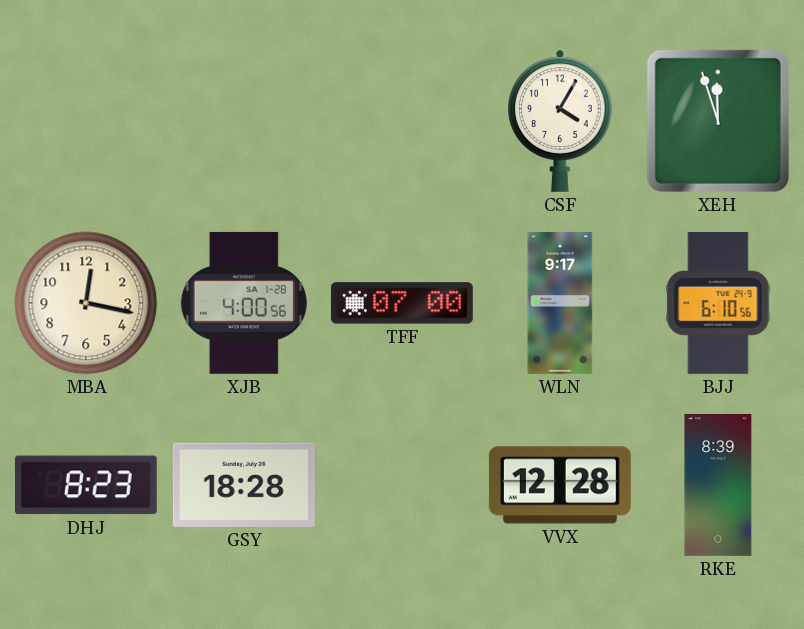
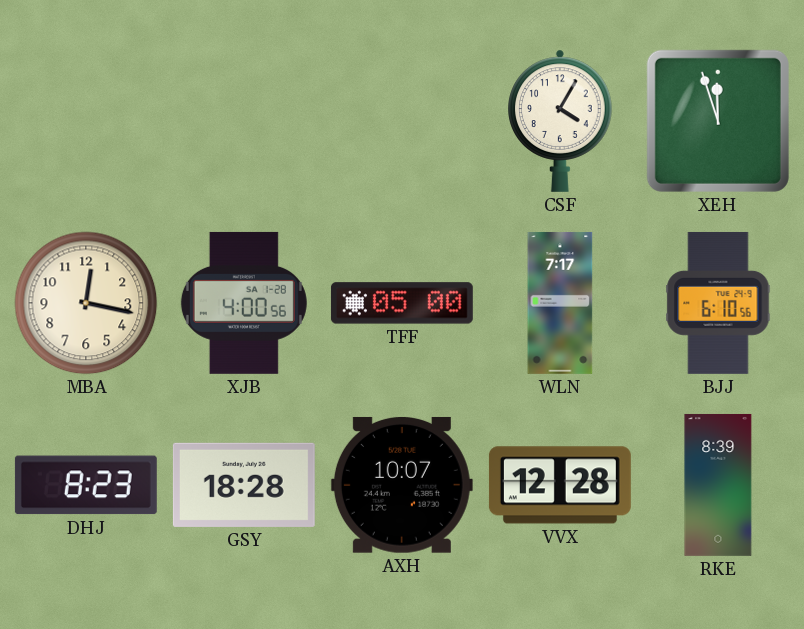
TFF: 07:00 -> 05:00 (402, 303)
WLN: 9:17 -> 7:17 (560, 303)
AXH: none -> 10:07 (402, 485)
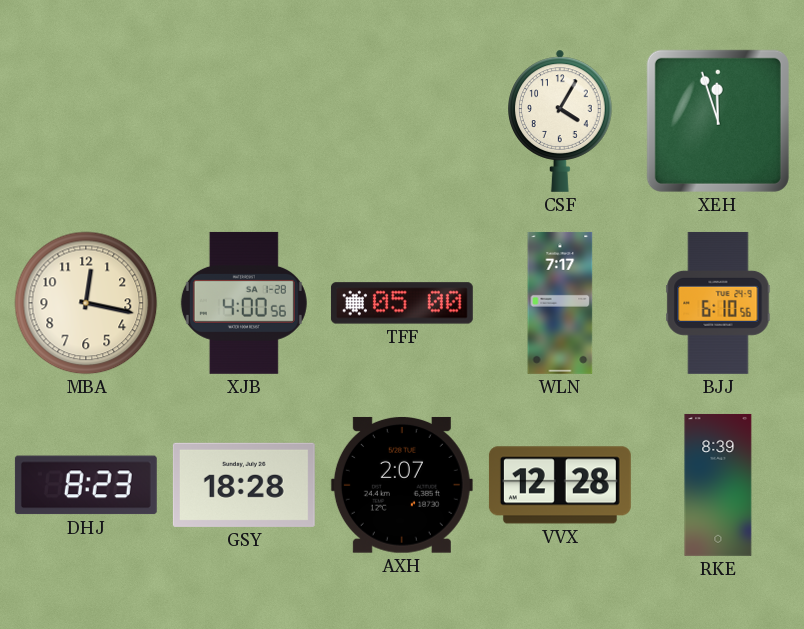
AXH: 10:07 -> 2:07 (402, 485)
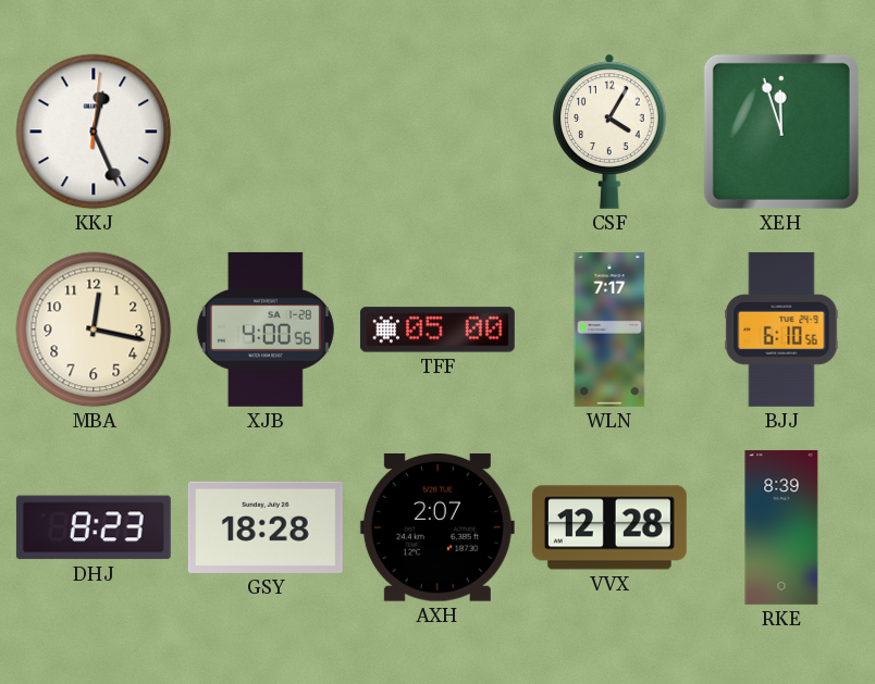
KKJ: none -> 12:26 (94, 132)
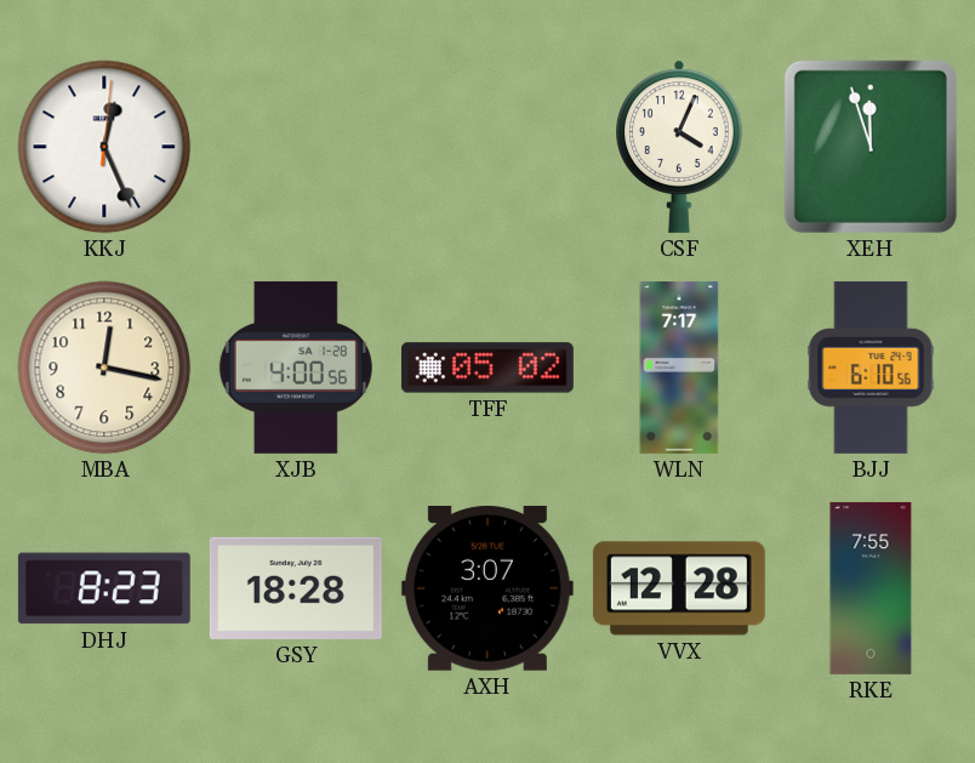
CSF: 4:05 -> 4:04 (679, 147)
TFF: 05:00 -> 05:02 (487, 368)
AXH: 2:07 -> 3:07 (487, 588)
RKE: 8:39 -> 7:55 (871, 588)
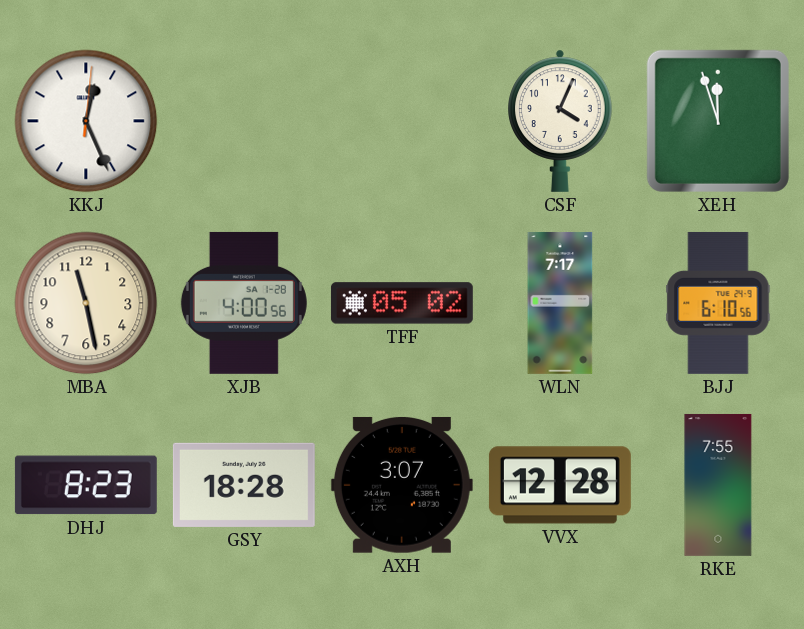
MBA: 12:17 -> 11:28 (86, 303)
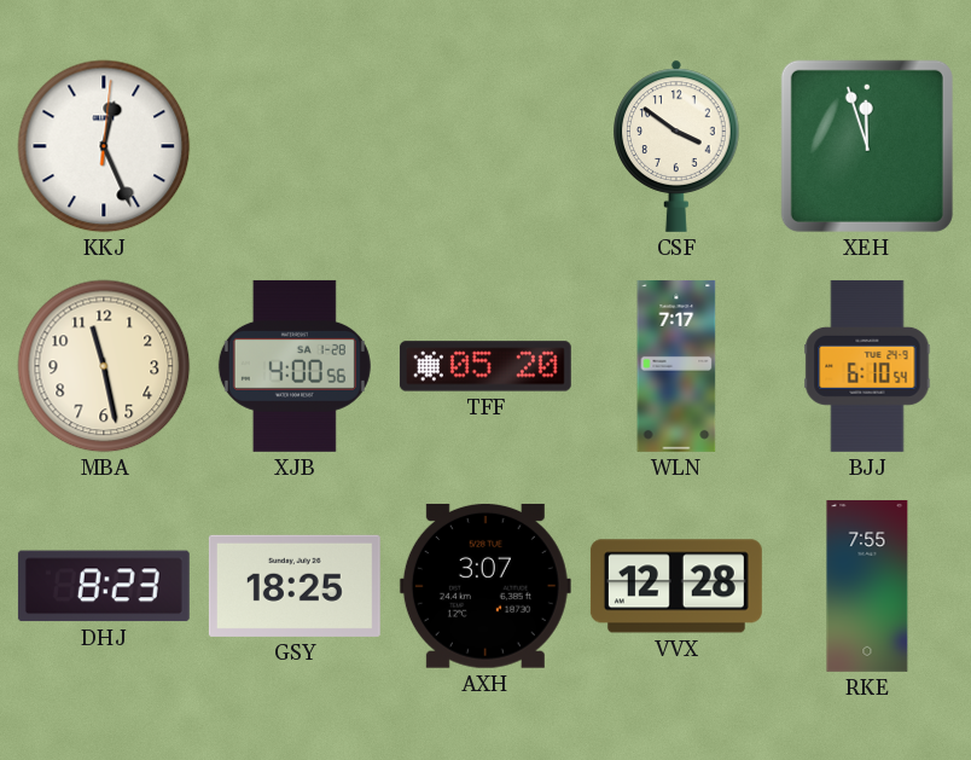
CSF: 4:04 -> 3:51 (676, 146)
TFF: 05:02 -> 05:20 (485, 366)
BJJ: 6:10:56 -> 6:10:54 (867, 366)
GSY: 18:28 -> 18:25 (295, 586)
